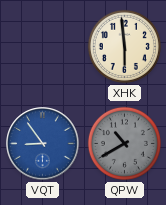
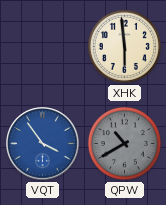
VQT: 8:54 -> 3:54 (43, 144)
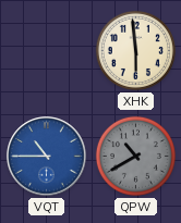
VQT: 3:54 -> 10:45 (47, 157)
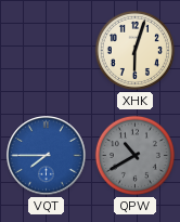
XHK: 5:59 -> 6:03 (134, 50)
VQT: 10:45 -> 7:45 (47, 156)
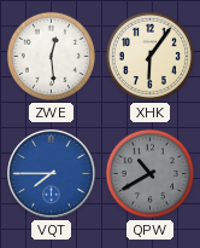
ZWE: none -> 12:29 (51, 56)
XHK: 6:03 -> 6:06 (149, 56)
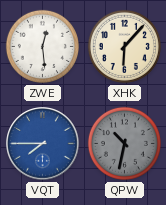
XHK: 6:06 -> 6:07 (124, 46)
QPW: 10:40 -> 10:32 (124, 143)
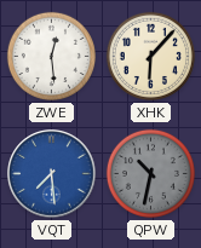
VQT: 7:45 -> 7:29 (52, 174)
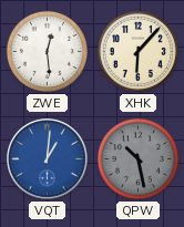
VQT: 7:29 -> 1:01 (48, 159)
QPW: 10:32 -> 10:28 (137, 158)
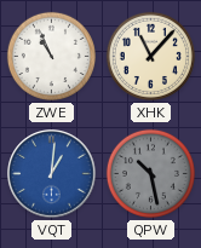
ZWE: 12:29 -> 10:56 (51, 56)
XHK: 6:07 -> 11:07 (150, 56)
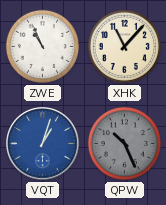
VQT: 1:01 -> 1:03 (43, 144)
QPW: 10:28 -> 10:26 (124, 143)
